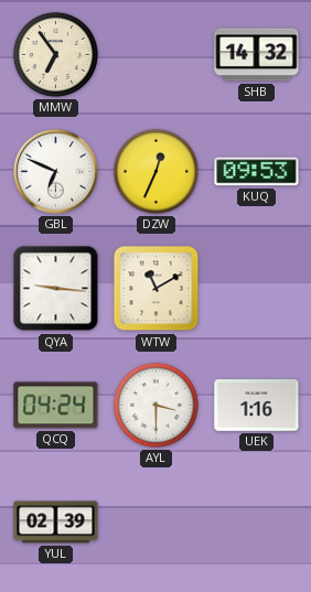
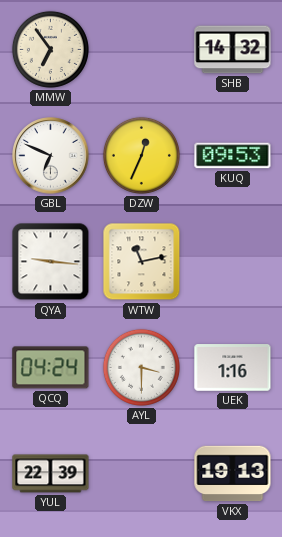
WTW: 11:10 -> 11:13 (142, 262)
YUL: 02:39 -> 22:39 (51, 474)
VKX: none -> 19:13 (233, 474)
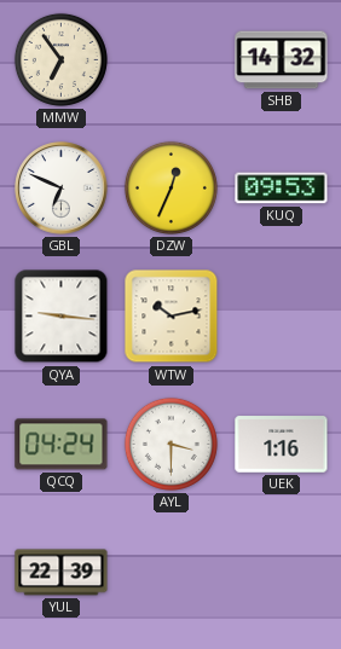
WTW: 11:13 -> 10:13 (172, 317)
VKX: 19:13 -> none (233, 474)
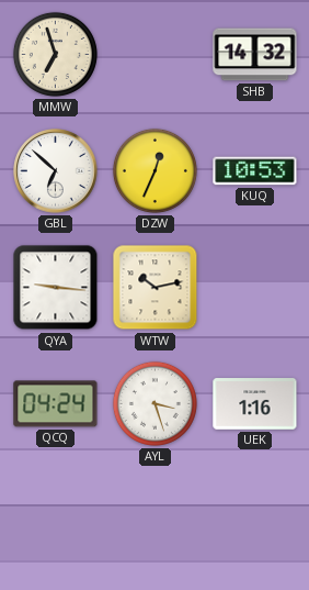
MMW: 6:54 -> 6:57 (55, 54)
GBL: 6:49 -> 6:52 (56, 171)
KUQ: 09:53 -> 10:53 (255, 171)
AYL: 3:30 -> 3:27 (154, 403)
YUL: 22:39 -> none (62, 573)
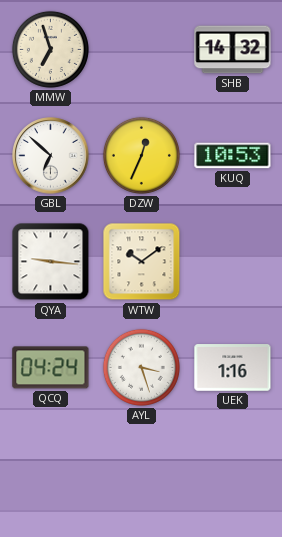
WTW: 10:13 -> 10:09 (142, 262)
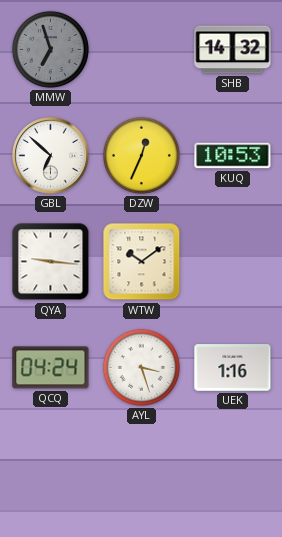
MMW dial: cream -> grey (50, 49)
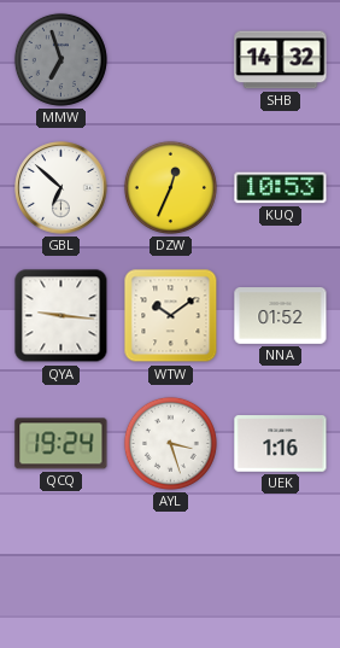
NNA: none -> 01:52 (281, 316)
QCQ: 04:24 -> 19:24 (61, 444)
